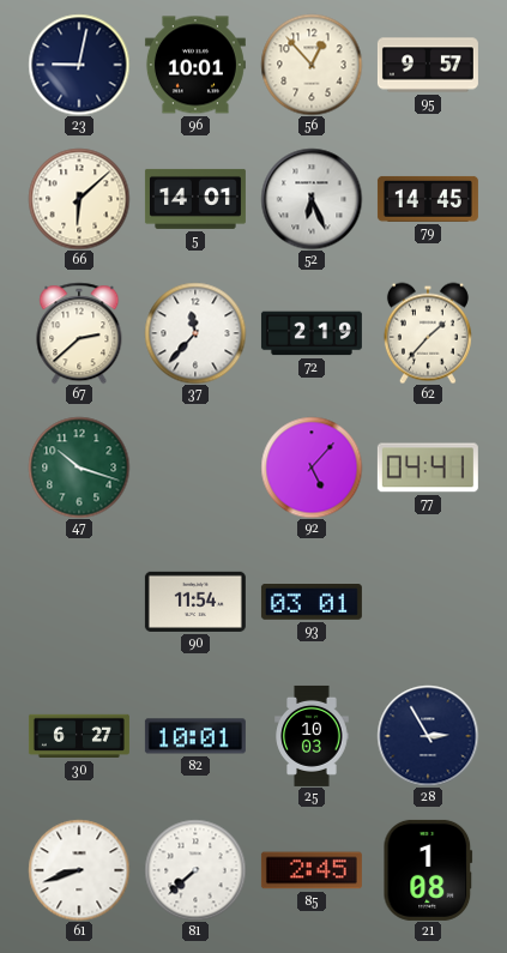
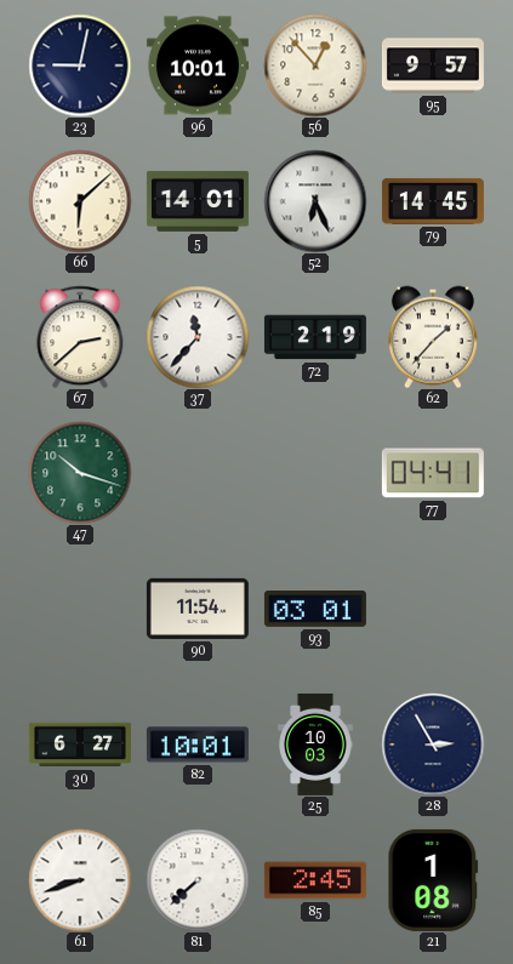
92: 5:07 -> none (312, 468)
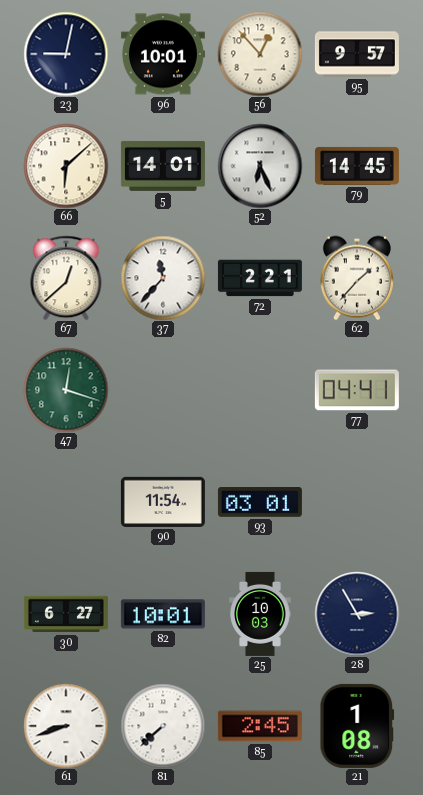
67: 2:38 -> 12:38 (66, 278)
72: 2:19 -> 2:21 (260, 278)
47: 10:18 -> 12:18 (66, 390)
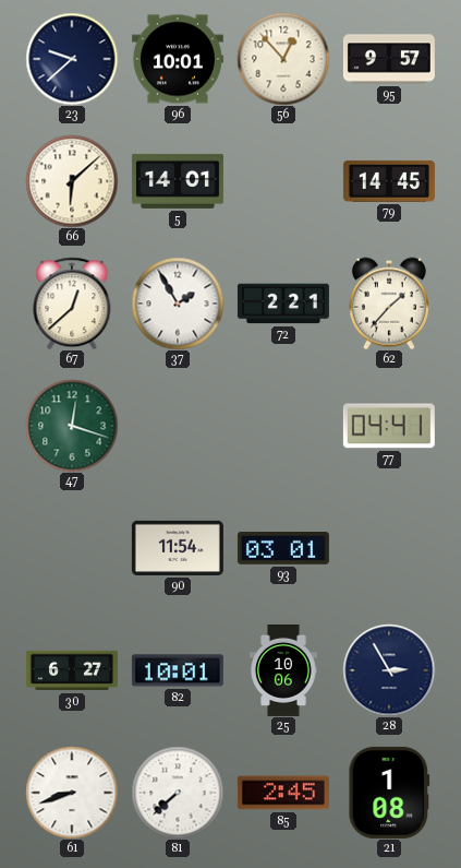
23: 9:02 -> 9:38 (72, 59)
52: 6:26 -> none (260, 166)
37: 11:37 -> 1:55 (178, 304)
25: 10:03 -> 10:06 (283, 670)
